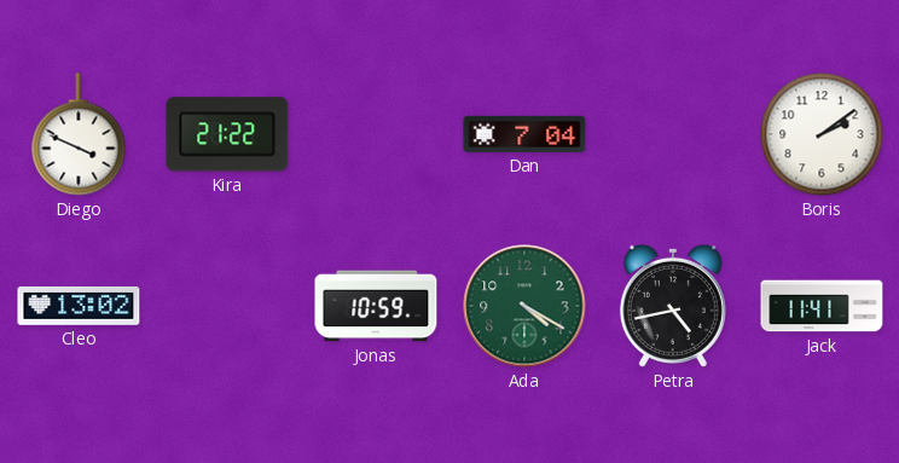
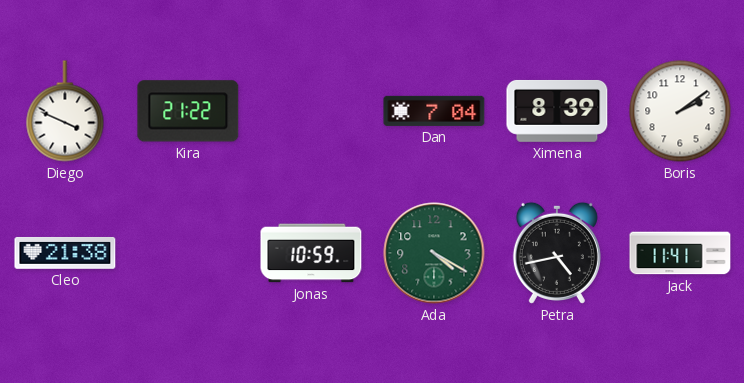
Ximena: none -> 8:39 (557, 111)
Cleo: 13:02 -> 21:38 (65, 253)
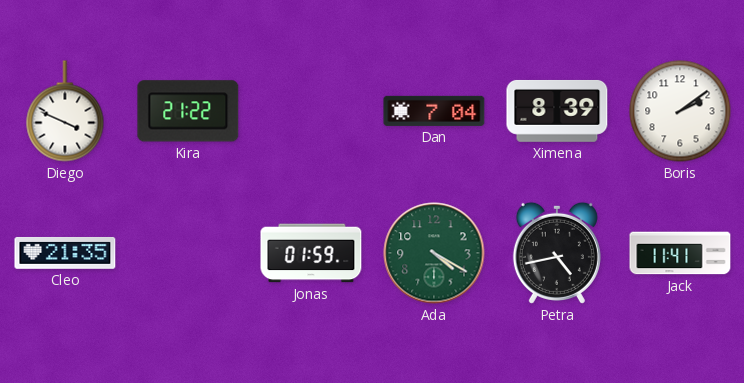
Cleo: 21:38 -> 21:35 (65, 253)
Jonas: 10:59 -> 01:59 (311, 253)
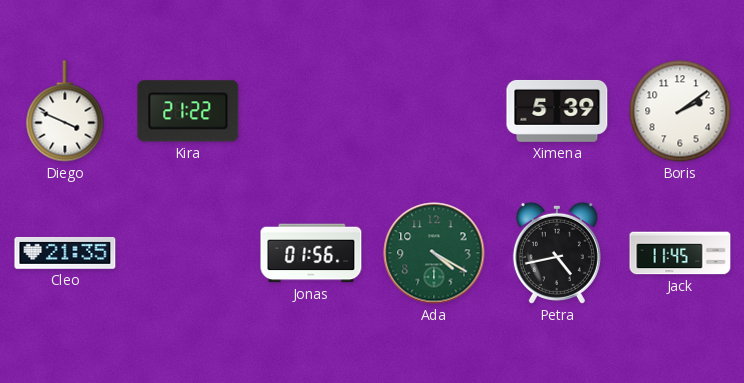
Dan: 7:04 -> none (434, 111)
Ximena: 8:39 -> 5:39 (557, 111)
Jonas: 01:59 -> 01:56 (311, 253)
Jack: 11:41 -> 11:45 (680, 253)
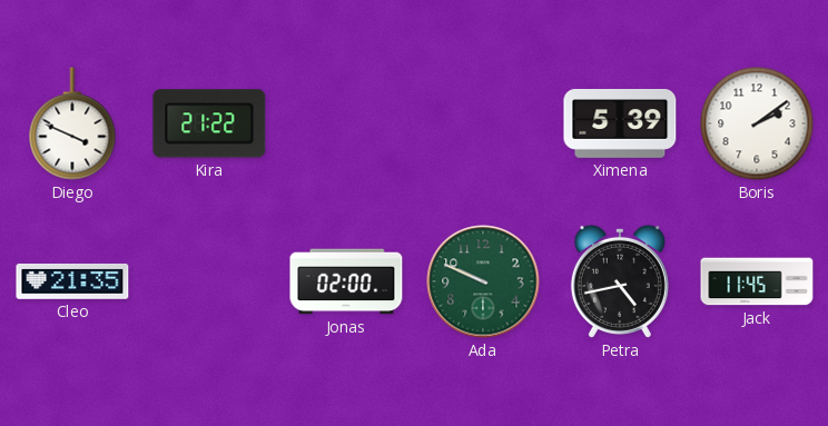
Jonas: 01:56 -> 02:00 (346, 281)
Ada: 4:20 -> 9:49 (483, 281)
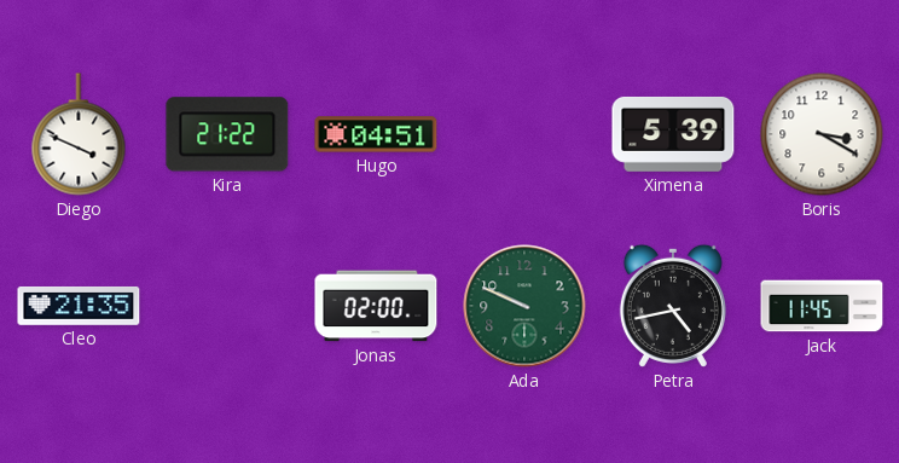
Hugo: none -> 04:51 (376, 134)
Boris: 2:09 -> 3:20 (822, 134)
